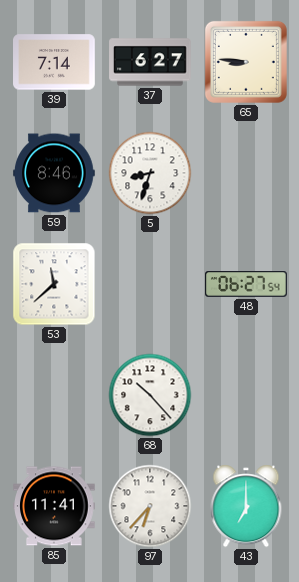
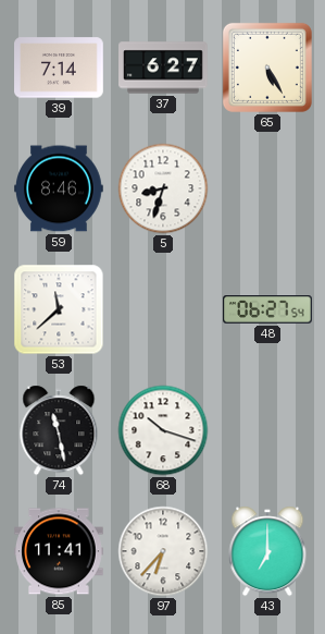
65: 8:46 -> 5:25 (267, 68)
74: none -> 11:28 (59, 430)
68: 10:23 -> 10:18 (163, 430)
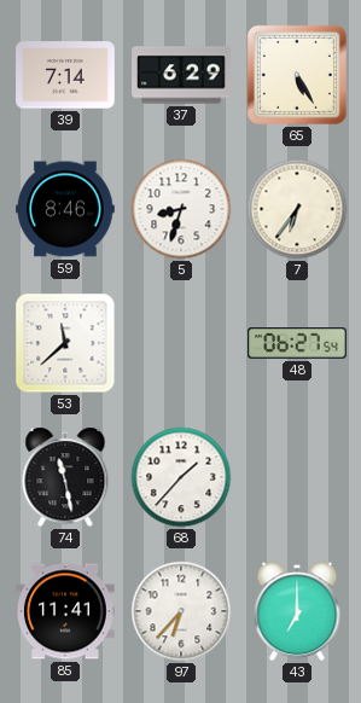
37: 6:27 -> 6:29 (181, 75)
7: none -> 6:36 (297, 209)
68: 10:18 -> 1:37 (181, 477)
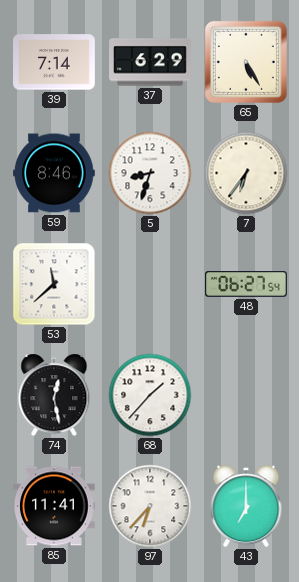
74: 11:28 -> 12:28 (54, 395)
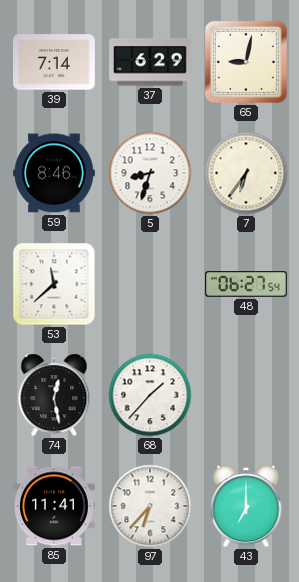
65: 5:25 -> 9:02 (246, 62)
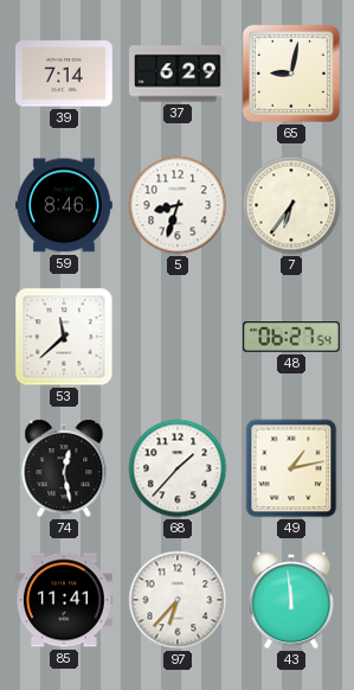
49: none -> 1:13 (291, 468)
43: 7:00 -> 11:59 (291, 600)
